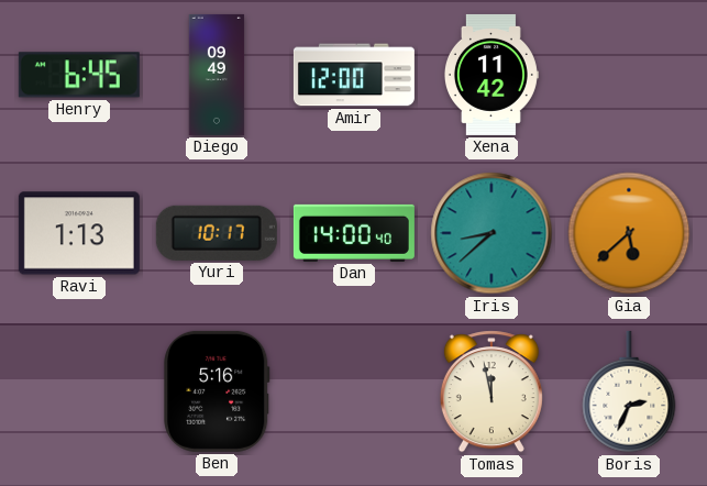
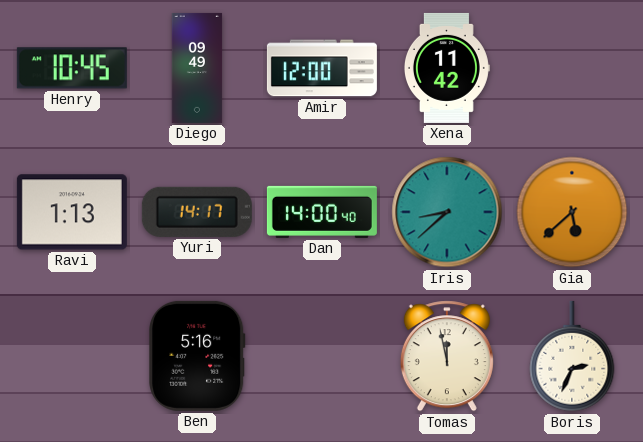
Henry: 6:45 -> 10:45 (72, 68)
Yuri: 10:17 -> 14:17 (197, 212)
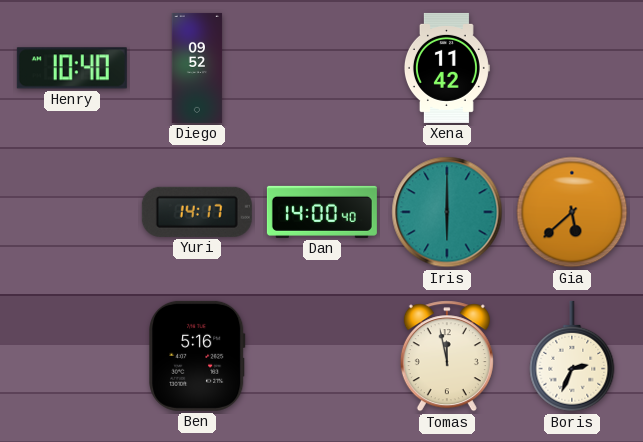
Henry: 10:45 -> 10:40 (72, 68)
Diego: 09:49 -> 09:52 (197, 68)
Amir: 12:00 -> none (322, 68)
Ravi: 1:13 -> none (72, 212)
Iris: 8:38 -> 6:00 (447, 212)
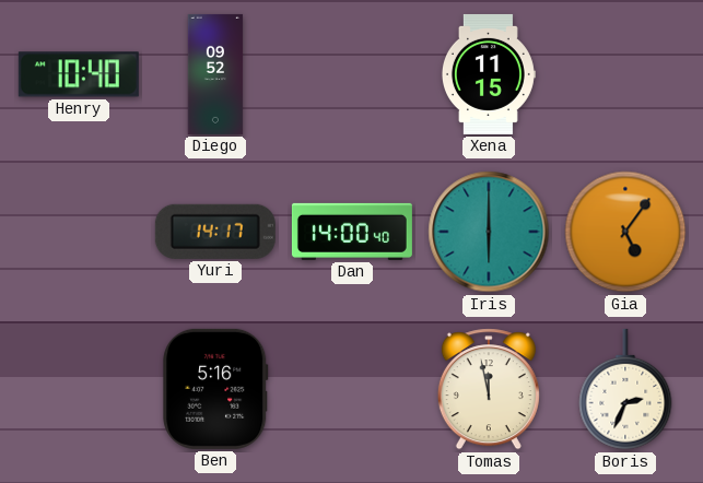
Xena: 11:42 -> 11:15 (488, 74)
Gia: 5:38 -> 5:06 (625, 232)
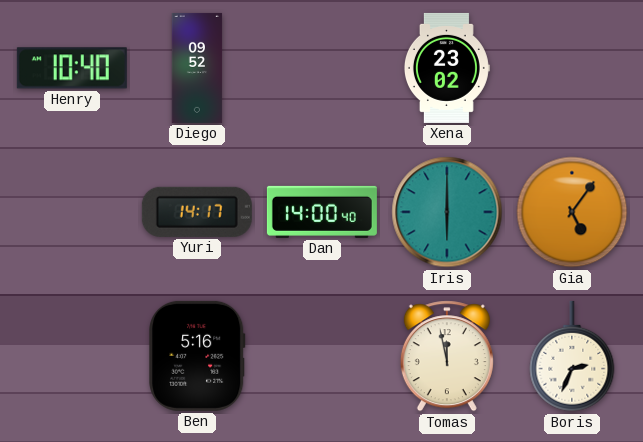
Xena: 11:15 -> 23:02 (446, 68)
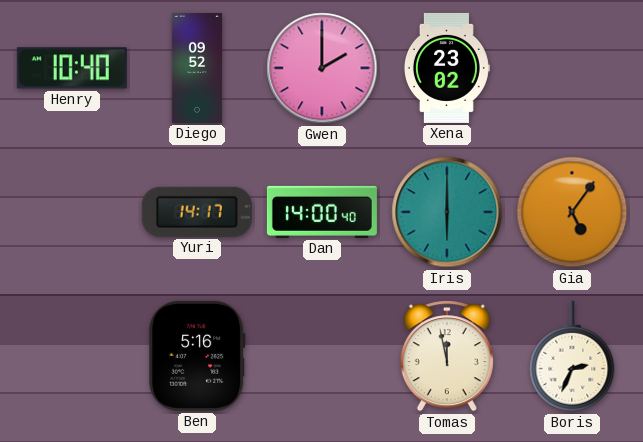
Gwen: none -> 2:00 (322, 68)
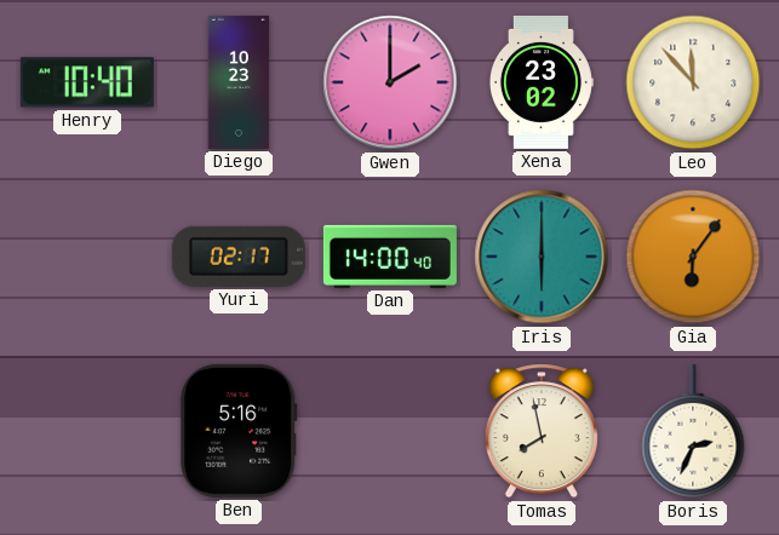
Diego: 09:52 -> 10:23 (239, 82)
Leo: none -> 11:53 (693, 82)
Yuri: 14:17 -> 02:17 (239, 257)
Gia: 5:06 -> 6:06 (693, 257)
Tomas: 11:58 -> 7:58 (542, 431)
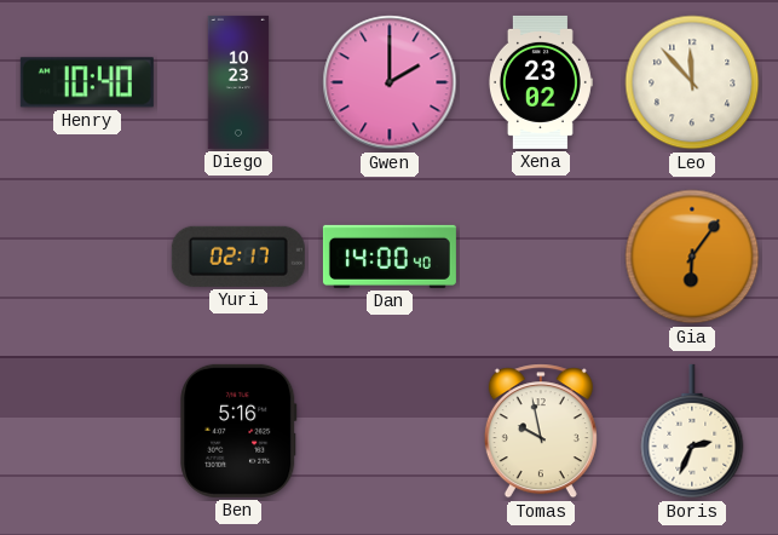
Iris: 6:00 -> none (542, 257)
Tomas: 7:58 -> 9:58 (541, 431)
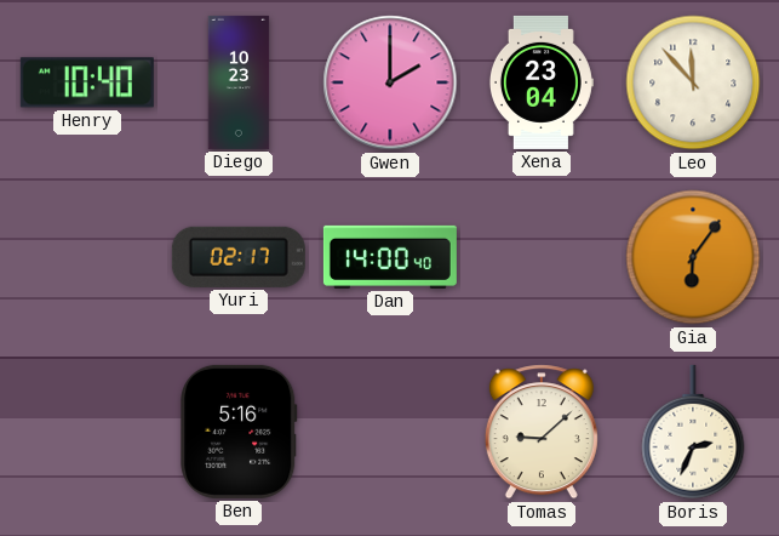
Xena: 23:02 -> 23:04 (540, 82)
Tomas: 9:58 -> 9:08 (542, 432)
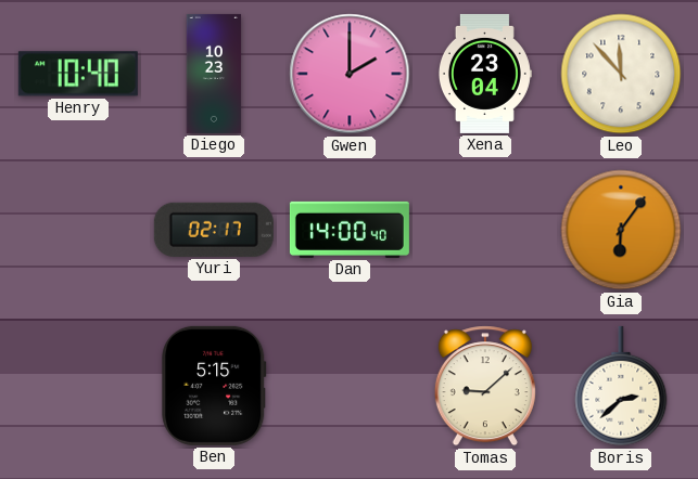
Ben: 5:16 -> 5:15 (214, 386)
Boris: 2:34 -> 2:38 (621, 386)
